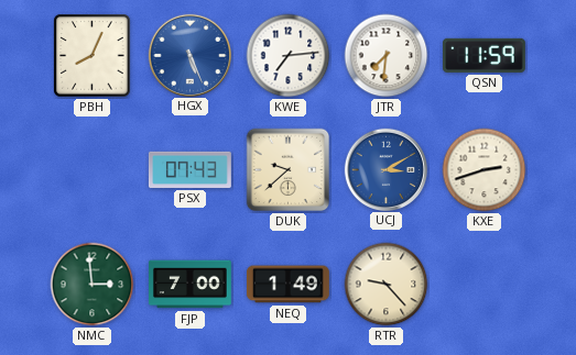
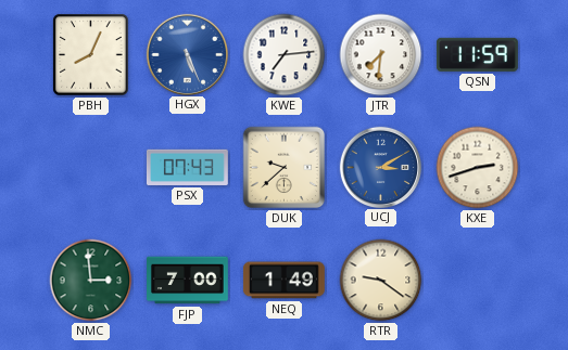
RTR: 9:23 -> 9:21 (381, 281)
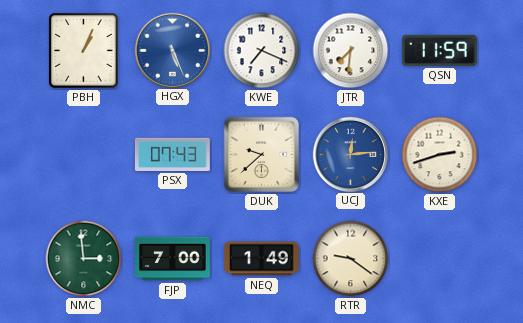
PBH: 8:04 -> 1:04 (84, 51)
KWE: 7:14 -> 7:19 (262, 51)
UCJ: 3:10 -> 12:14 (350, 154)
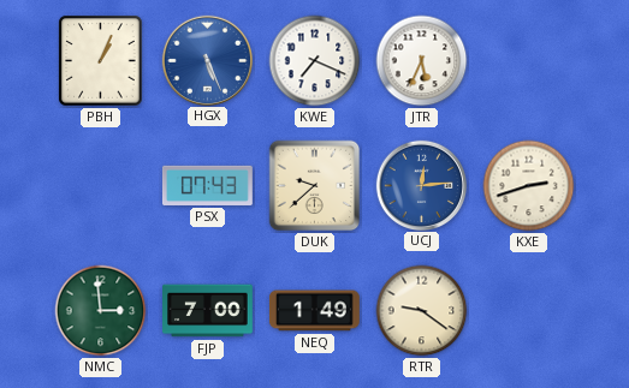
JTR: 7:31 -> 5:34 (422, 61)
QSN: 11:59 -> none (440, 50)
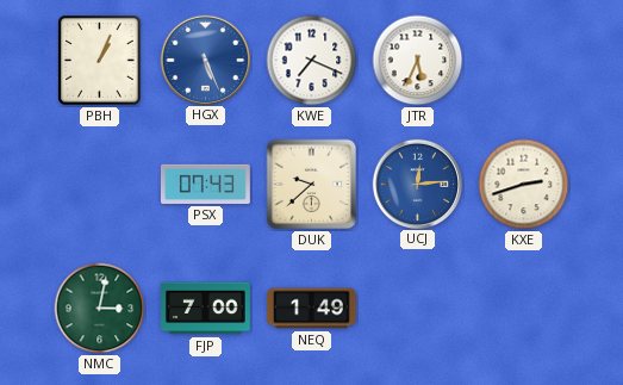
NMC: 2:59 -> 3:02 (100, 309)
RTR: 9:21 -> none (422, 311)
